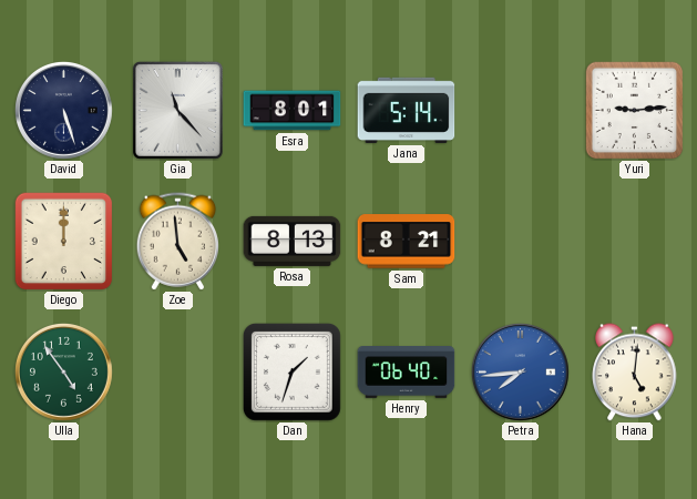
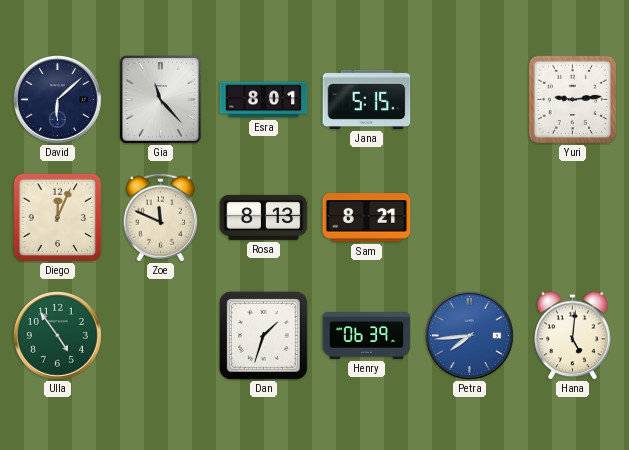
David: 5:27 -> 6:08 (57, 99)
Jana: 5:14 -> 5:15 (367, 99)
Diego: 12:00 -> 12:04 (57, 217)
Zoe: 4:59 -> 11:49 (161, 218)
Henry: 06:40 -> 06:39 (367, 336)
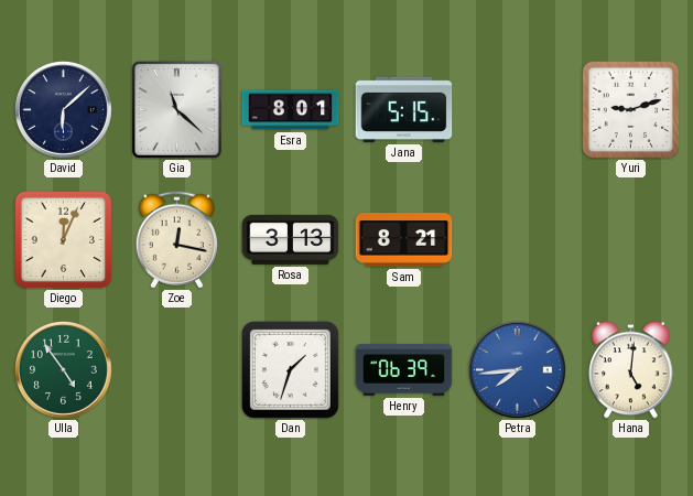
Gia: 11:23 -> 11:22 (176, 109)
Yuri: 9:14 -> 9:12 (630, 110)
Zoe: 11:49 -> 12:17 (177, 240)
Rosa: 8:13 -> 3:13 (291, 239)
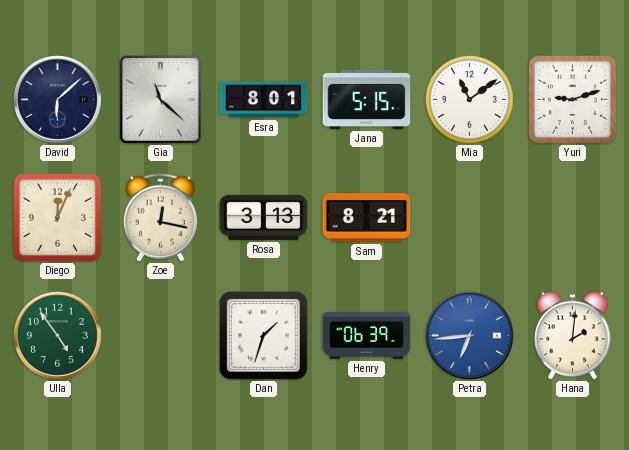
Mia: none -> 11:09 (469, 99)
Petra: 7:44 -> 6:44 (469, 335)
Hana: 5:01 -> 2:01 (573, 336)
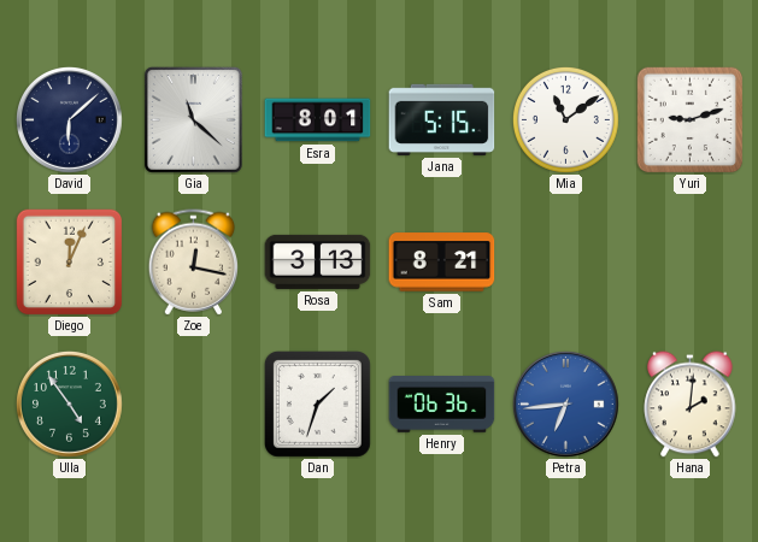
Henry: 06:39 -> 06:36 (442, 405)
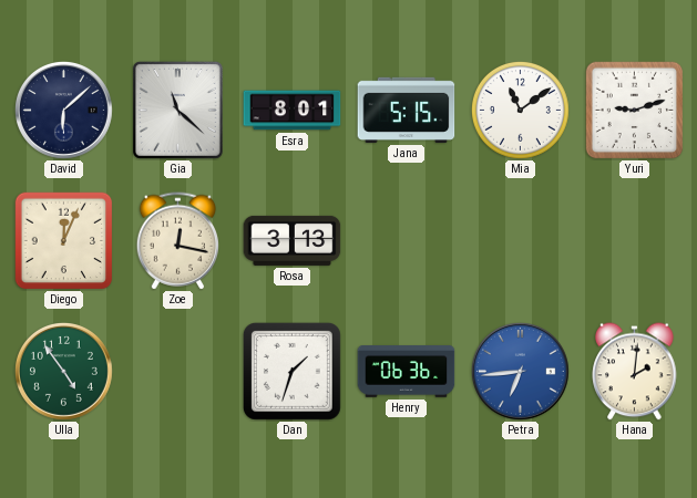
Sam: 8:21 -> none (442, 263)
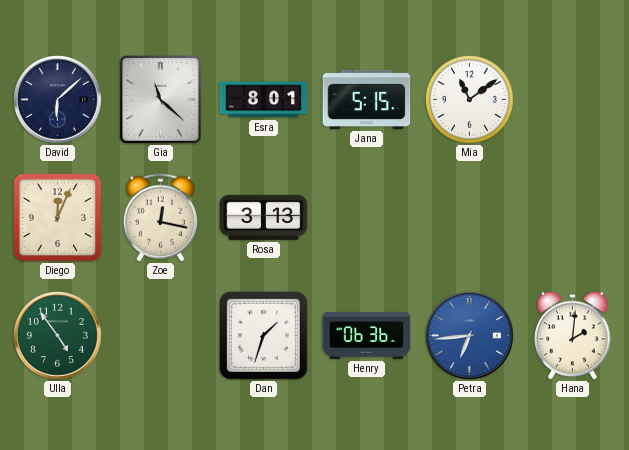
Yuri: 9:12 -> none (634, 111)
